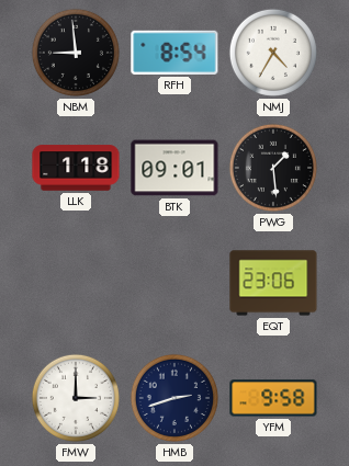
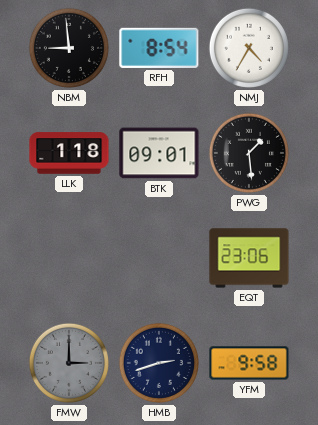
FMW dial: white -> grey (69, 363)
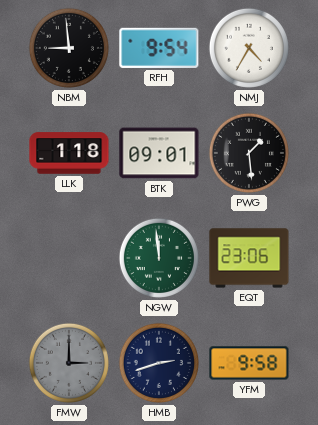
RFH: 8:54 -> 9:54 (159, 48)
NGW: none -> 11:59 (159, 258)
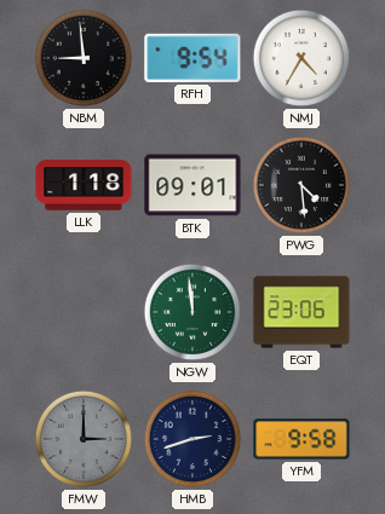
PWG: 1:29 -> 4:29 (301, 185)
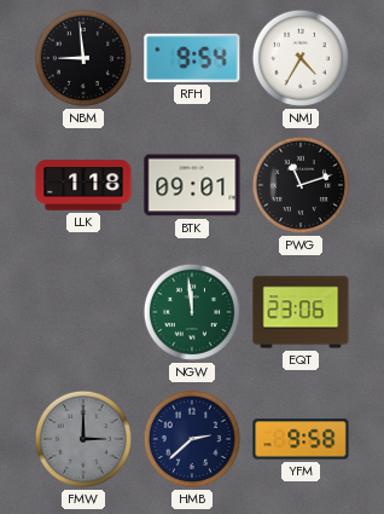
PWG: 4:29 -> 11:12 (301, 185)
HMB: 2:42 -> 2:38 (192, 439)
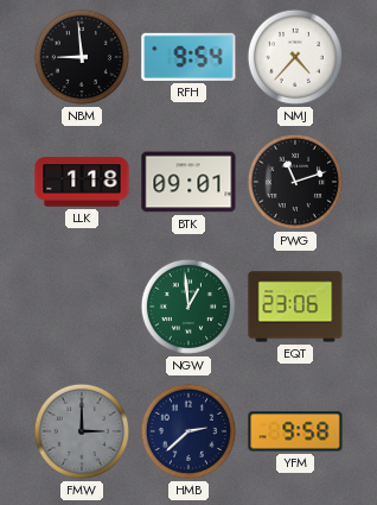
NMJ: 4:35 -> 4:37 (295, 57)
NGW: 11:59 -> 12:59 (188, 307)
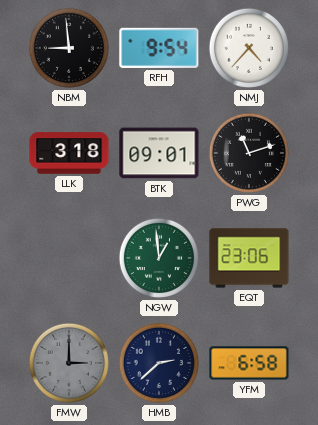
LLK: 1:18 -> 3:18 (69, 153)
YFM: 9:58 -> 6:58 (249, 363)
